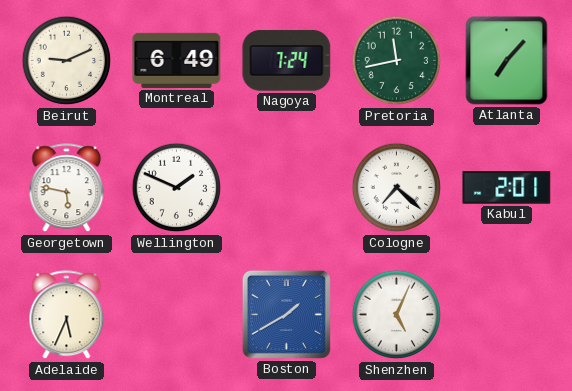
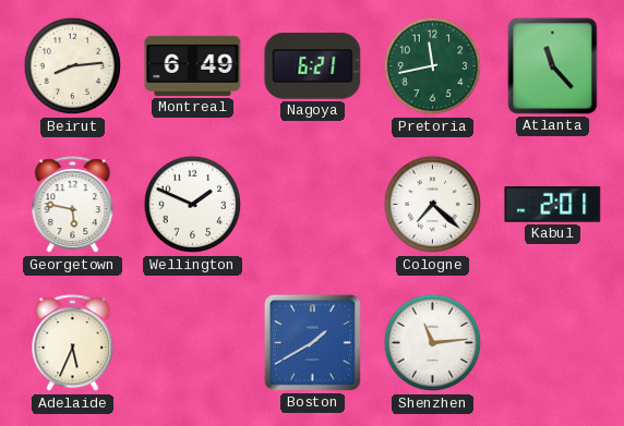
Beirut: 9:11 -> 8:14 (73, 66)
Nagoya: 7:24 -> 6:21 (313, 66)
Atlanta: 7:07 -> 11:23 (553, 66)
Shenzhen: 5:04 -> 11:14 (433, 343)
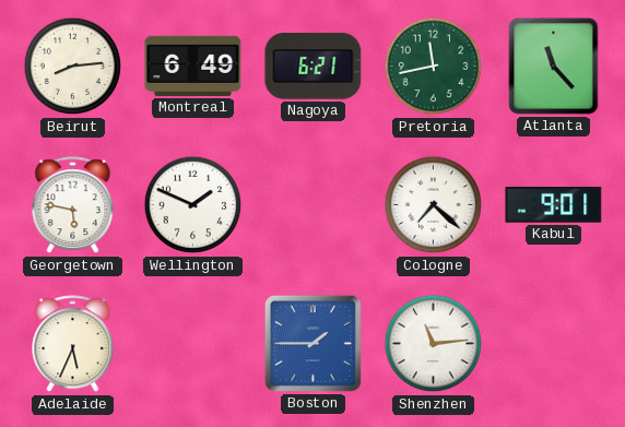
Kabul: 2:01 -> 9:01 (554, 205)
Boston: 1:40 -> 1:45 (312, 343)
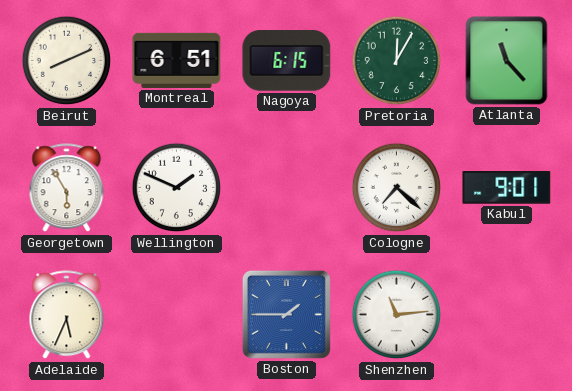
Beirut: 8:14 -> 8:11 (67, 61)
Montreal: 6:49 -> 6:51 (177, 60)
Nagoya: 6:21 -> 6:15 (287, 61)
Pretoria: 11:43 -> 12:05 (397, 61)
Georgetown: 5:47 -> 5:55 (67, 188)
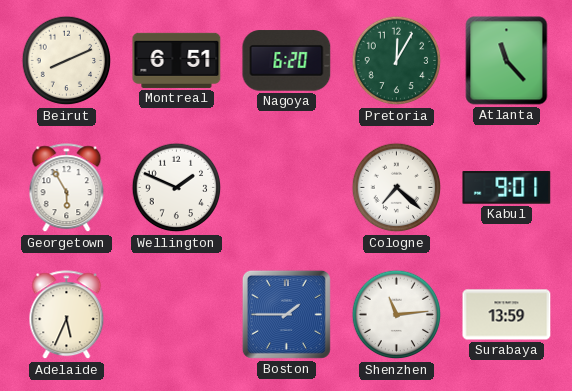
Nagoya: 6:15 -> 6:20 (287, 61)
Surabaya: none -> 13:59 (507, 315)
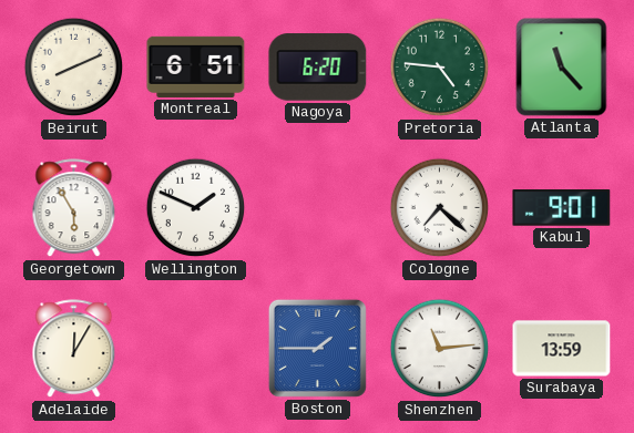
Pretoria: 12:05 -> 4:46 (440, 68)
Adelaide: 5:34 -> 12:05 (74, 349)
